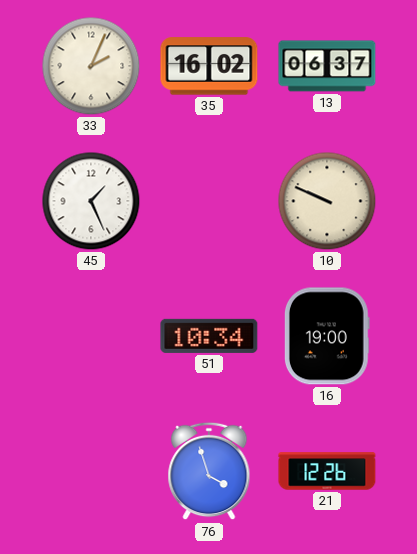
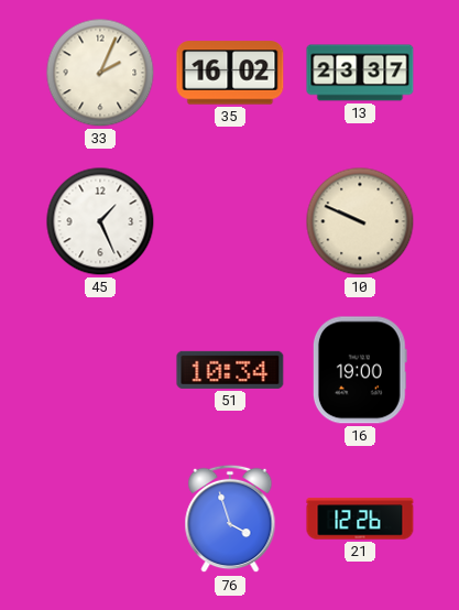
13: 06:37 -> 23:37 (360, 73)
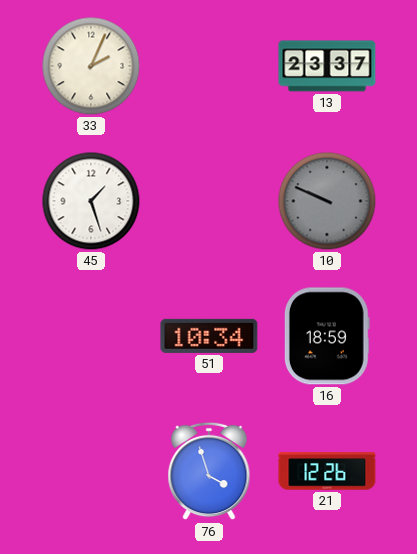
35: 16:02 -> none (230, 73)
45: 1:26 -> 1:27 (91, 201)
10 dial: cream -> grey (327, 201)
16: 19:00 -> 18:59 (327, 336)
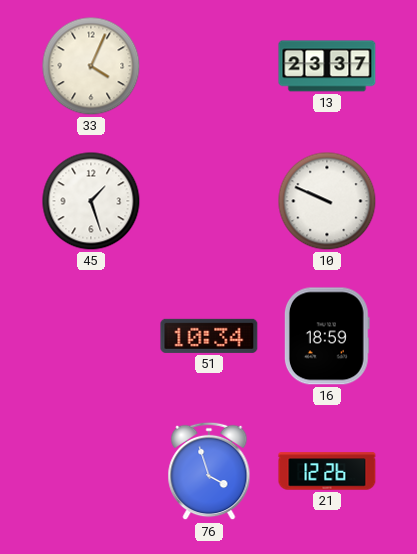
33: 2:04 -> 4:04 (91, 66)
10 dial: grey -> white (327, 201)
